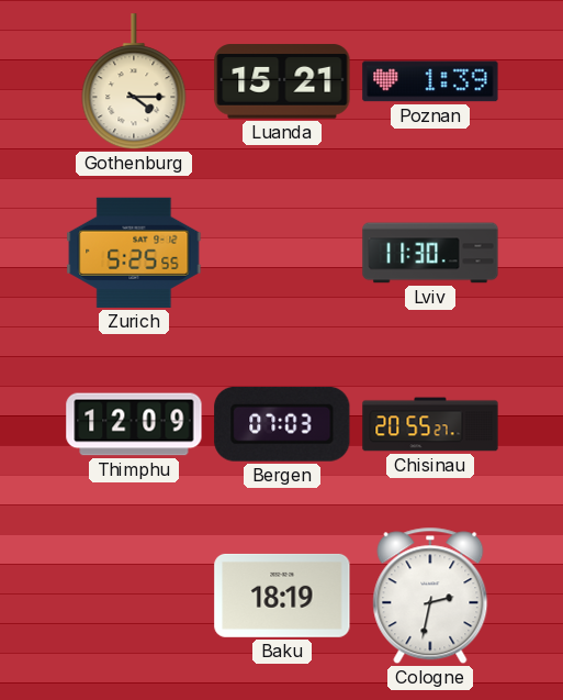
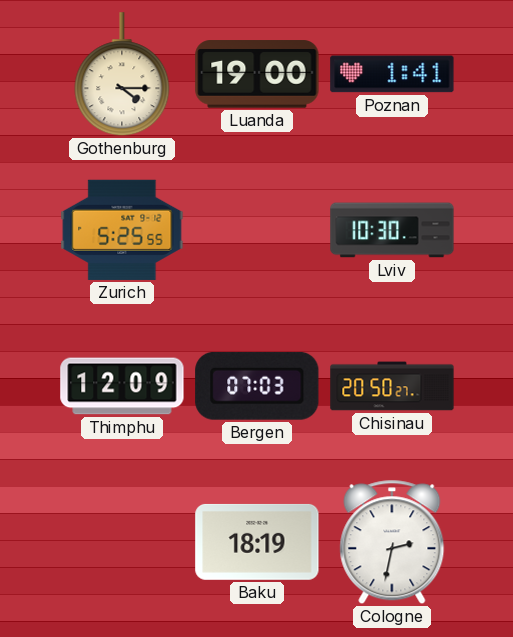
Luanda: 15:21 -> 19:00 (257, 74)
Poznan: 1:39 -> 1:41 (392, 74)
Lviv: 11:30 -> 10:30 (392, 230)
Chisinau: 20:55 -> 20:50 (392, 386)
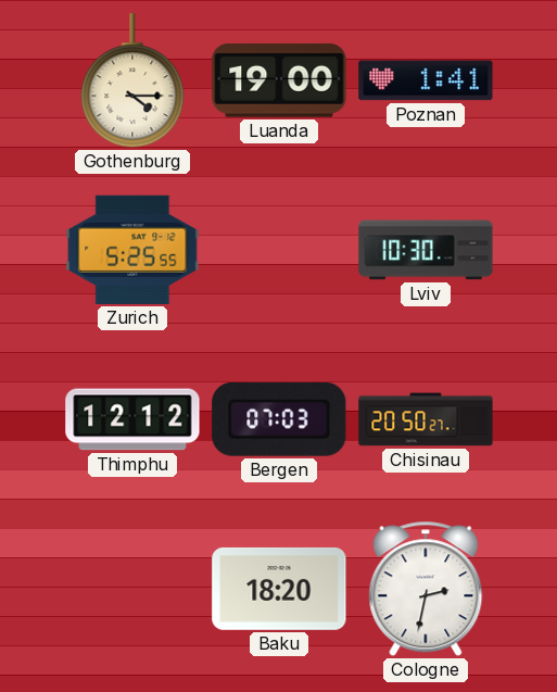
Thimphu: 12:09 -> 12:12 (132, 419)
Baku: 18:19 -> 18:20 (279, 589)
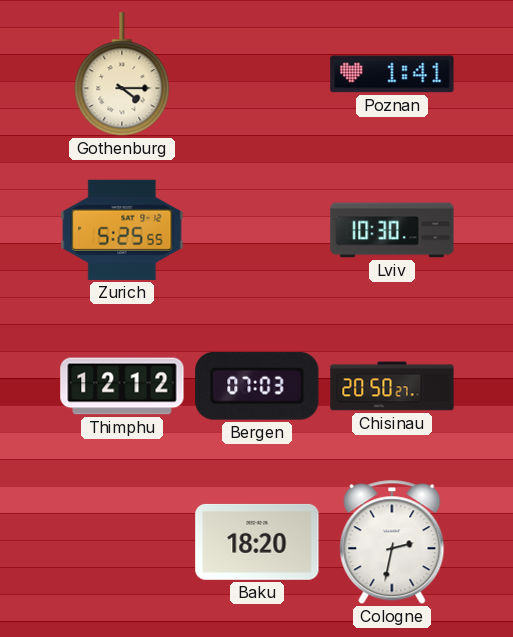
Luanda: 19:00 -> none (279, 80)
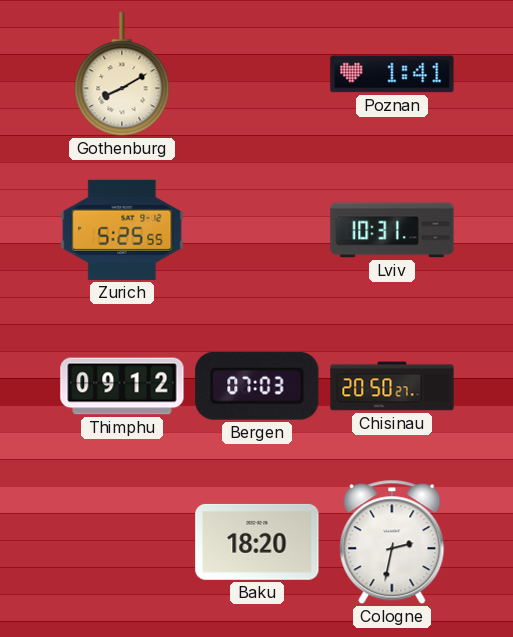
Gothenburg: 4:15 -> 8:10 (122, 75)
Lviv: 10:30 -> 10:31 (392, 230)
Thimphu: 12:12 -> 09:12 (122, 386)
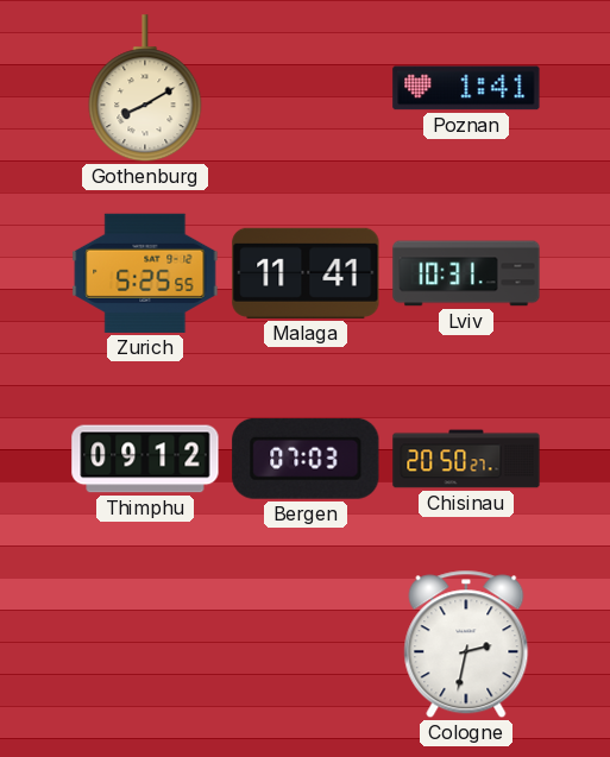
Malaga: none -> 11:41 (306, 273)
Baku: 18:20 -> none (257, 542)
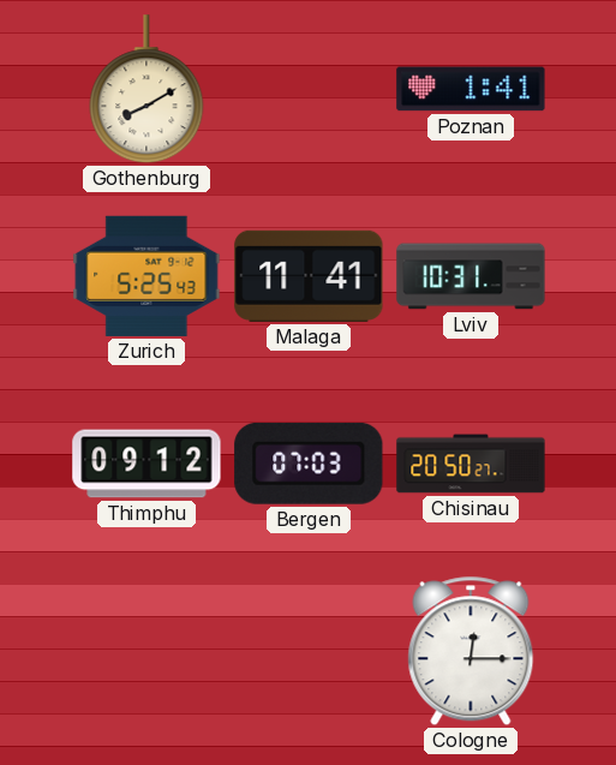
Zurich: 5:25:55 -> 5:25:43 (146, 276)
Cologne: 2:32 -> 12:15 (471, 651)
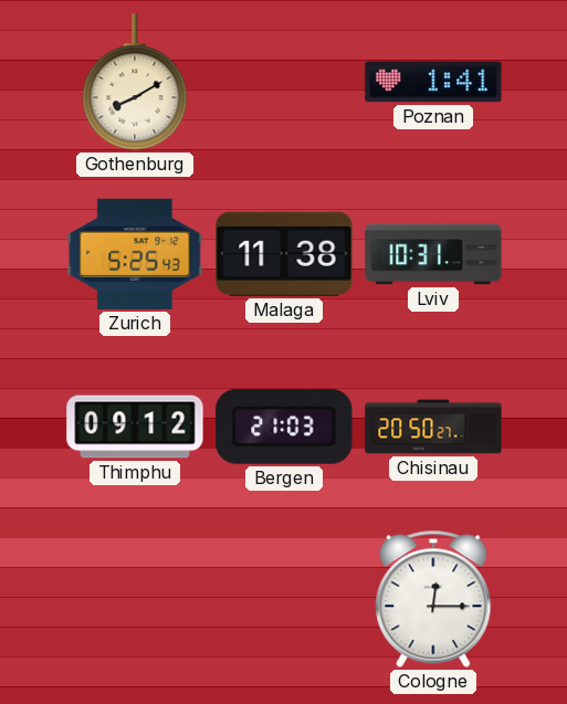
Malaga: 11:41 -> 11:38 (284, 254)
Bergen: 07:03 -> 21:03 (284, 427)
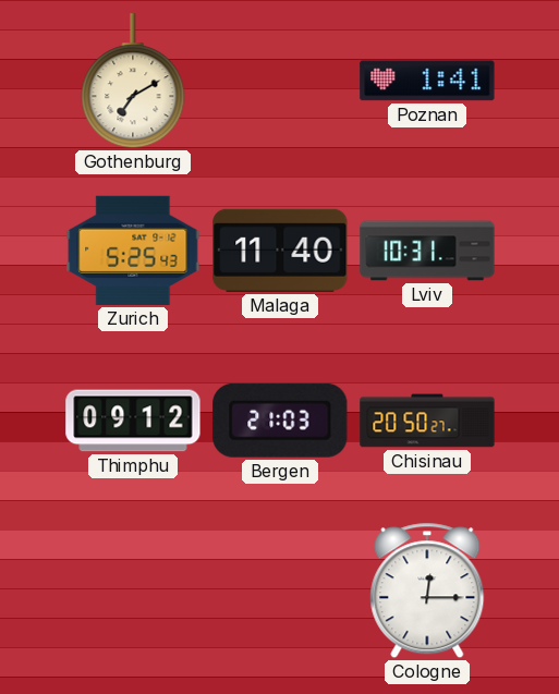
Gothenburg: 8:10 -> 7:10 (133, 82)
Malaga: 11:38 -> 11:40 (280, 251)
